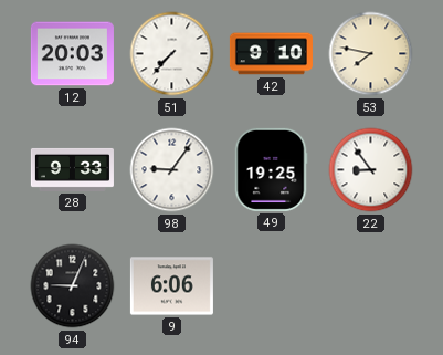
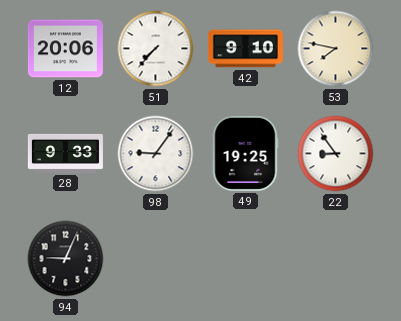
12: 20:03 -> 20:06 (65, 49)
9: 6:06 -> none (171, 286)
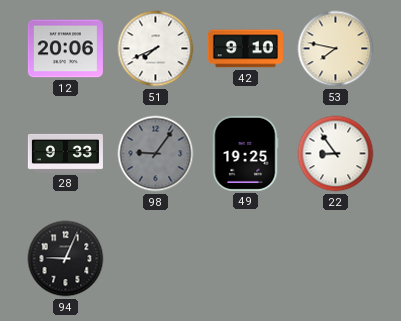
51: 7:37 -> 7:41 (156, 49)
98 dial: white -> grey (156, 154)
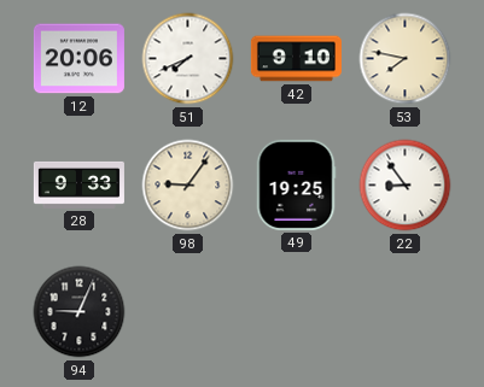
98 dial: grey -> cream (188, 186)
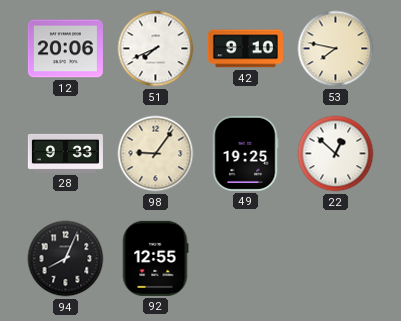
22: 8:54 -> 12:52 (336, 154)
94: 9:04 -> 8:04 (66, 259)
92: none -> 12:55 (155, 258)
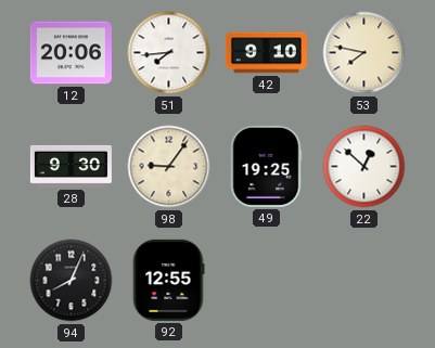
51: 7:41 -> 7:44 (169, 53)
28: 9:33 -> 9:30 (71, 166)
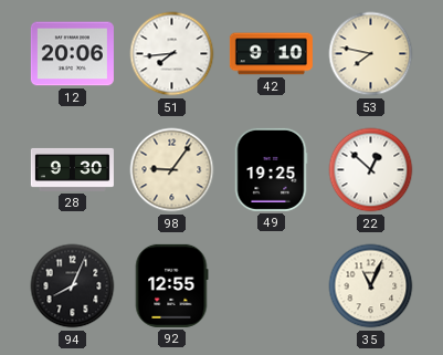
35: none -> 11:04 (371, 286)
